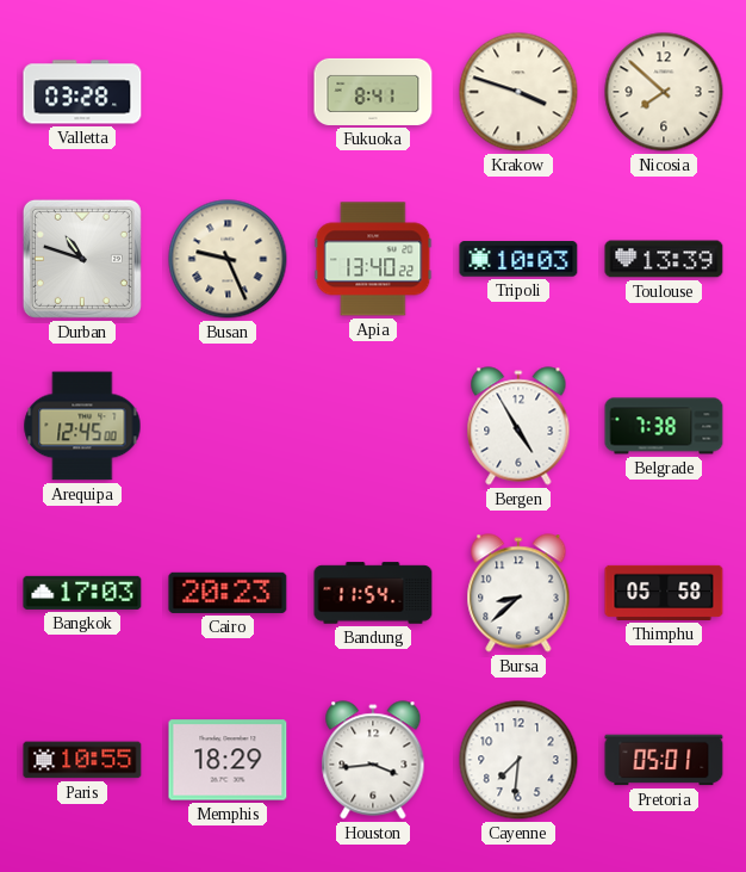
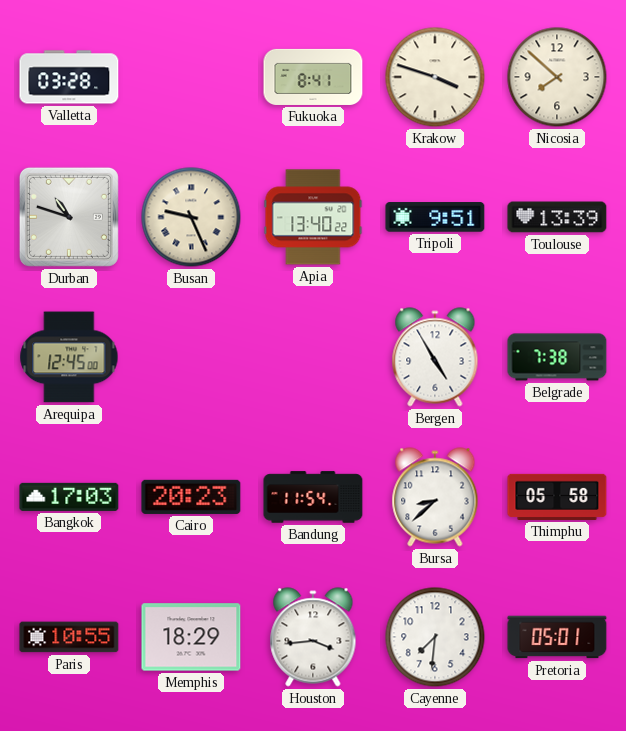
Tripoli: 10:03 -> 9:51 (435, 217)
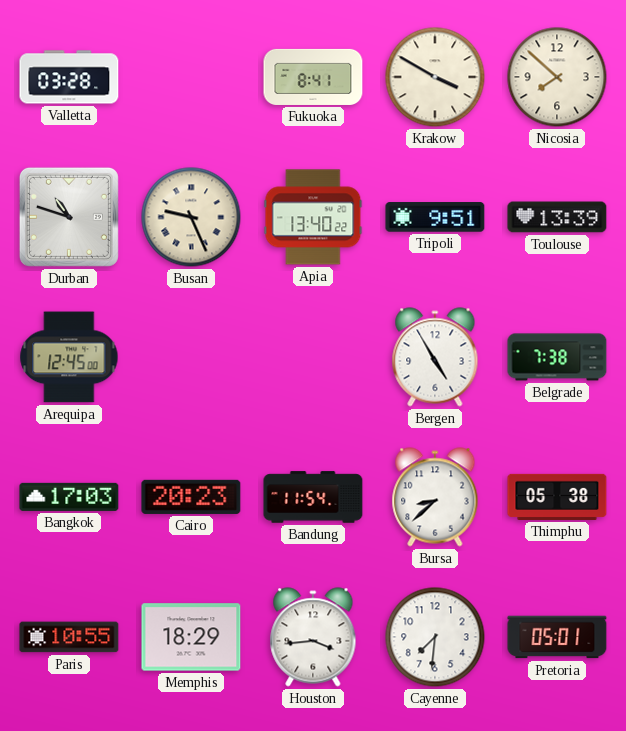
Krakow: 3:48 -> 3:50 (435, 77)
Thimphu: 05:58 -> 05:38 (557, 497)
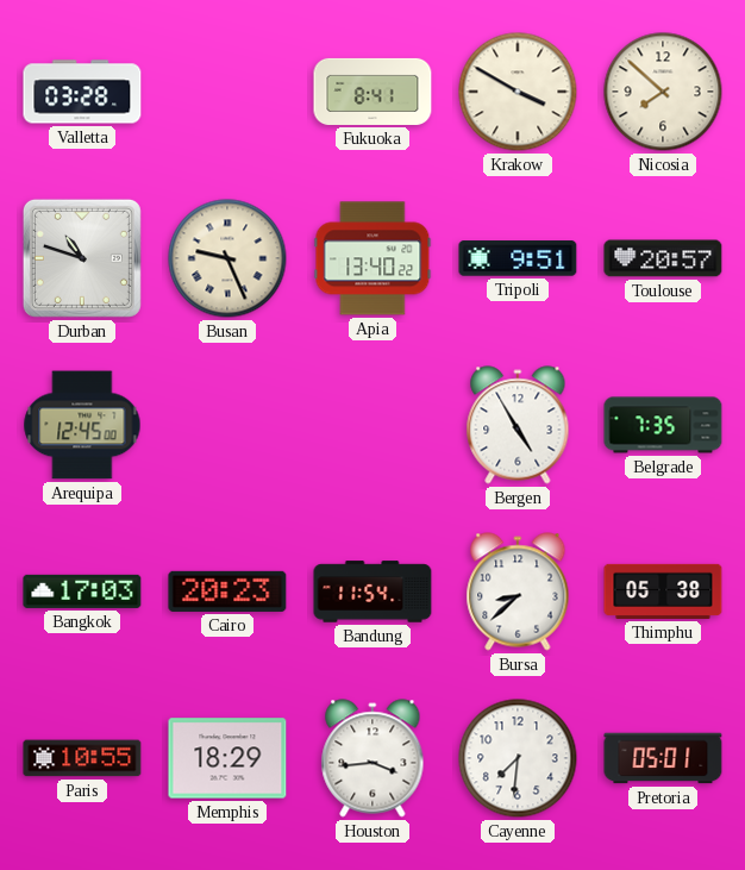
Toulouse: 13:39 -> 20:57 (663, 258)
Belgrade: 7:38 -> 7:35 (663, 425)
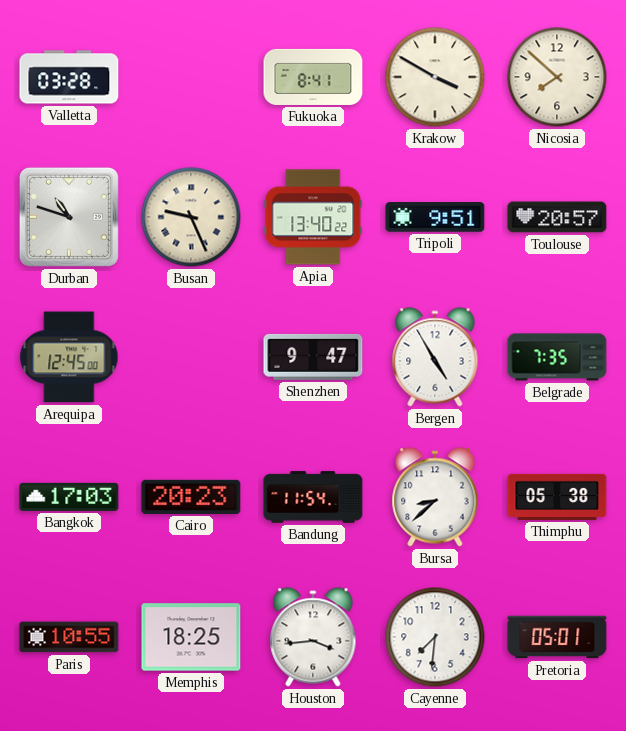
Shenzhen: none -> 9:47 (313, 357)
Memphis: 18:29 -> 18:25 (191, 637)
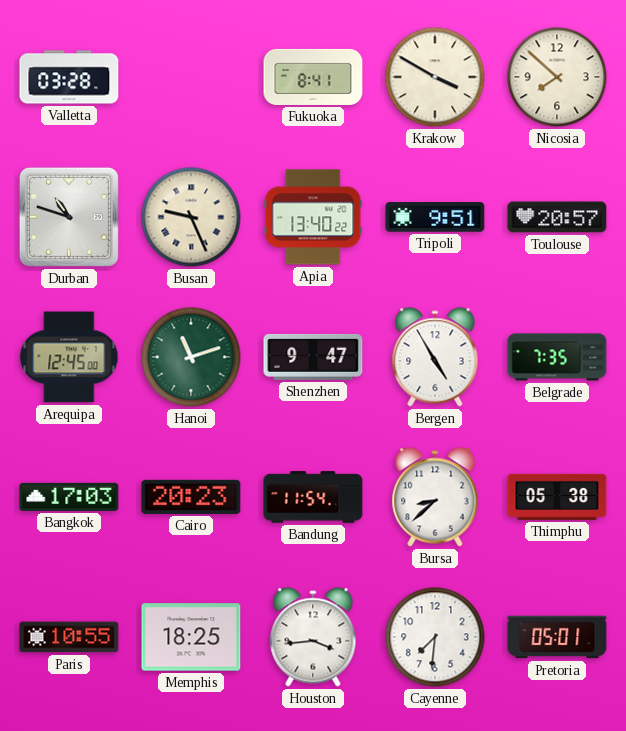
Hanoi: none -> 11:12 (191, 357)
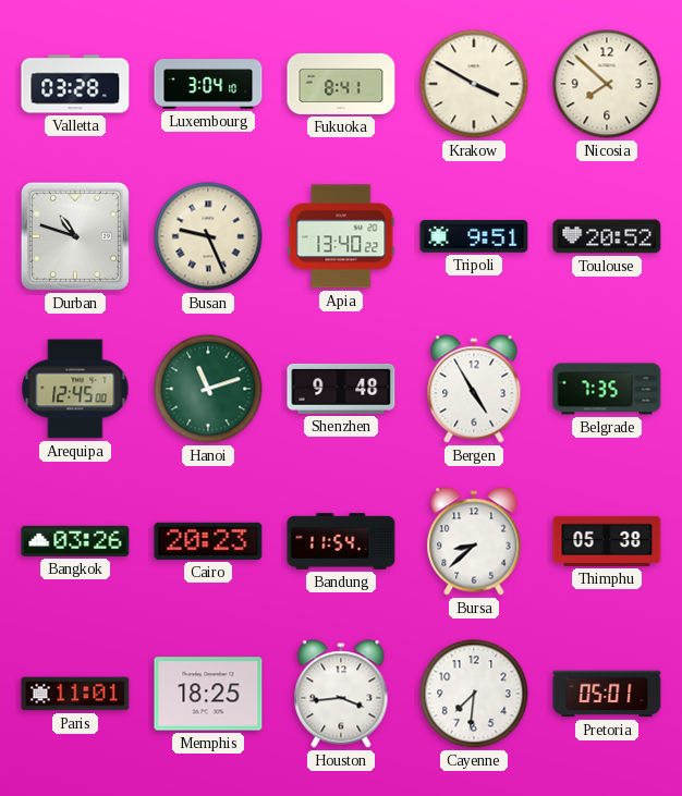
Luxembourg: none -> 3:04 (208, 84)
Toulouse: 20:57 -> 20:52 (607, 236)
Shenzhen: 9:47 -> 9:48 (341, 389)
Bangkok: 17:03 -> 03:26 (75, 541)
Paris: 10:55 -> 11:01 (75, 694)
